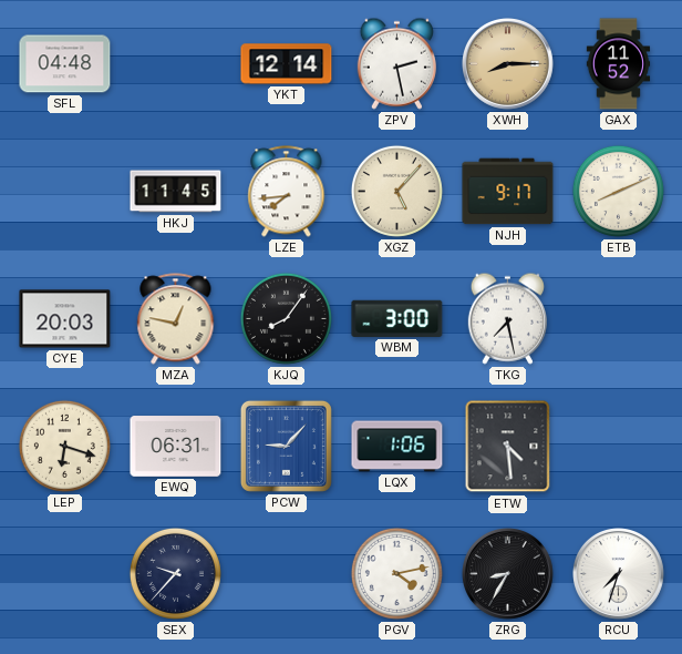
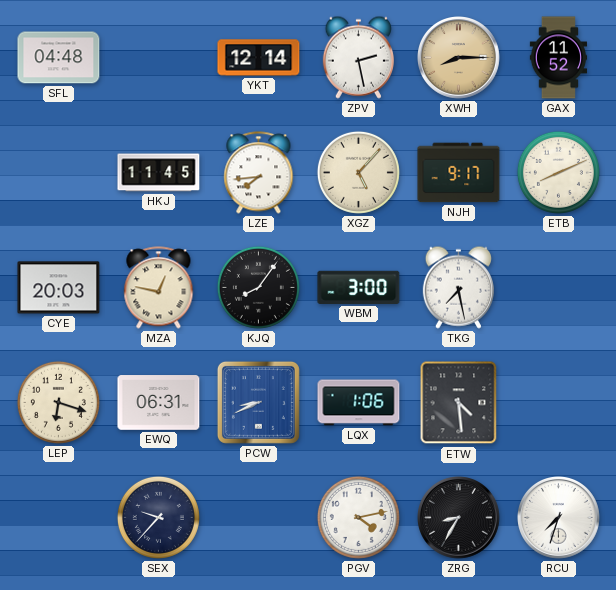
PCW: 9:07 -> 8:41 (258, 402)
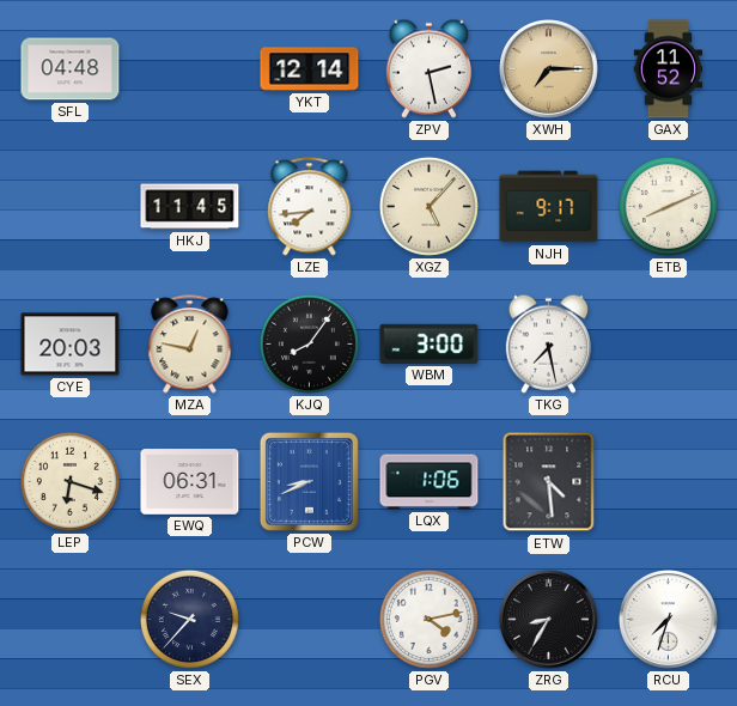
XWH: 8:15 -> 7:15 (549, 69)
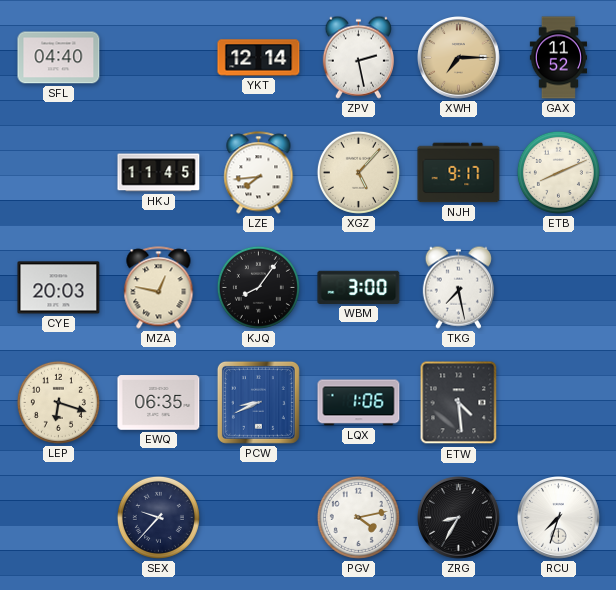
SFL: 04:48 -> 04:40 (59, 58)
EWQ: 06:31 -> 06:35 (159, 403)
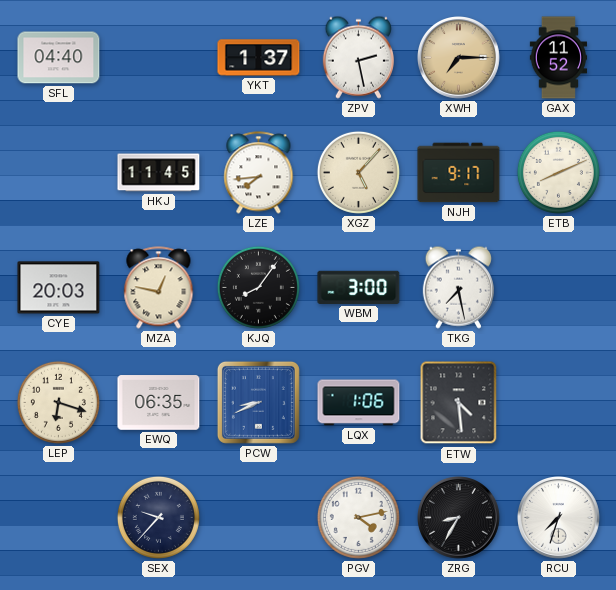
YKT: 12:14 -> 1:37 (259, 58)
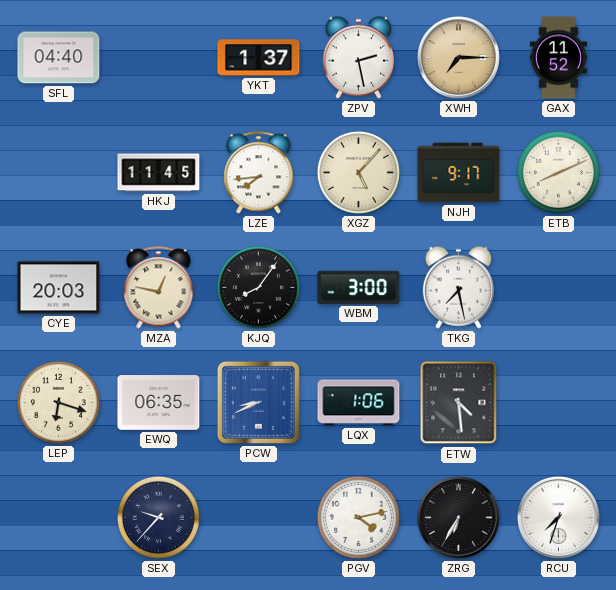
ZRG: 8:35 -> 6:35 (459, 518)
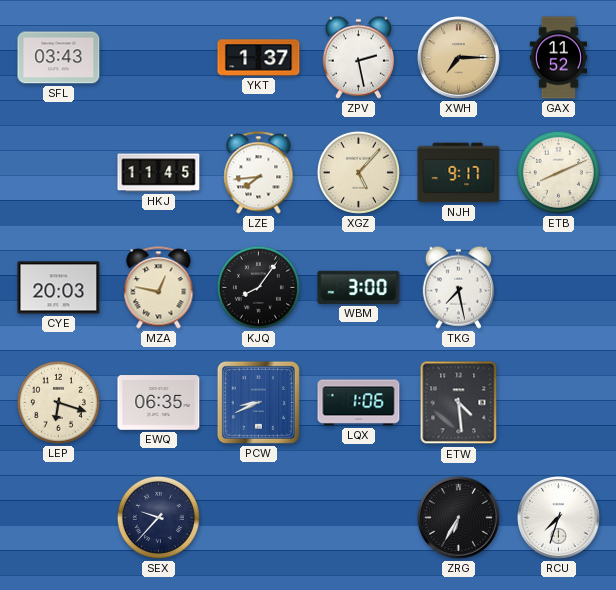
SFL: 04:40 -> 03:43 (59, 58)
PGV: 4:13 -> none (358, 517)
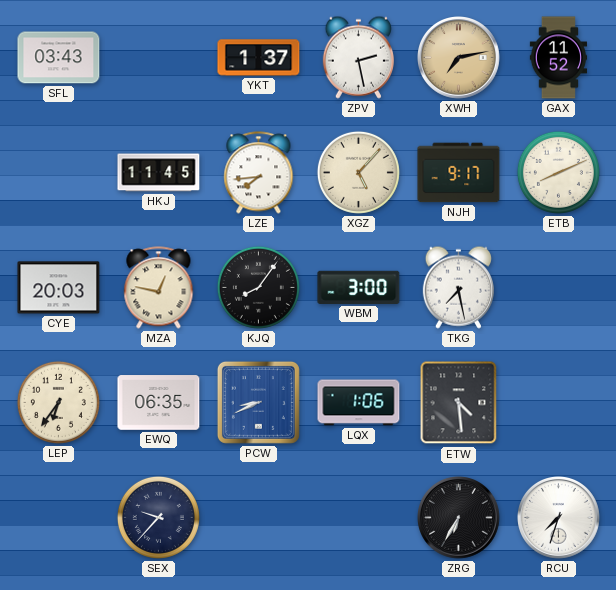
XWH: 7:15 -> 7:13 (459, 58)
LEP: 6:18 -> 6:36 (58, 402)
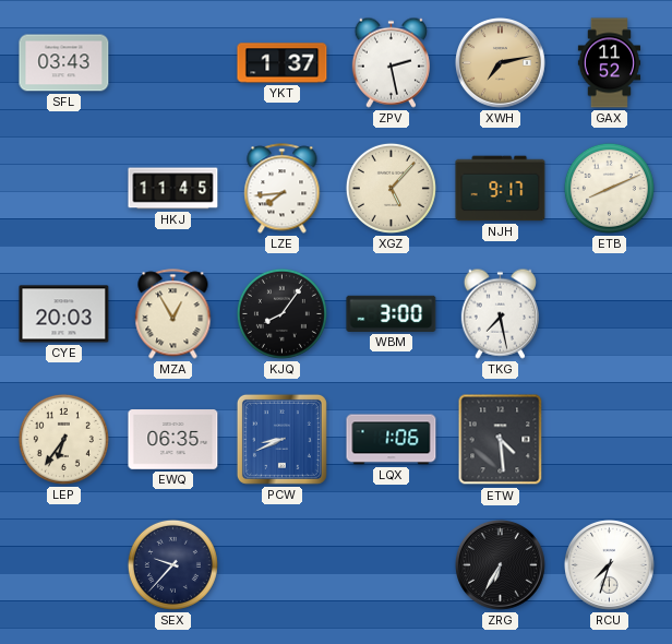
MZA: 12:47 -> 12:55 (173, 314)
